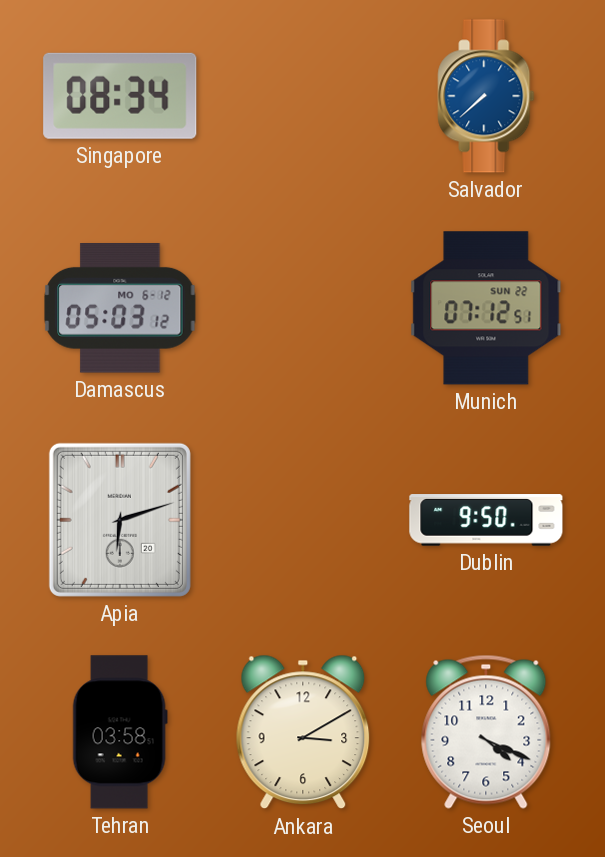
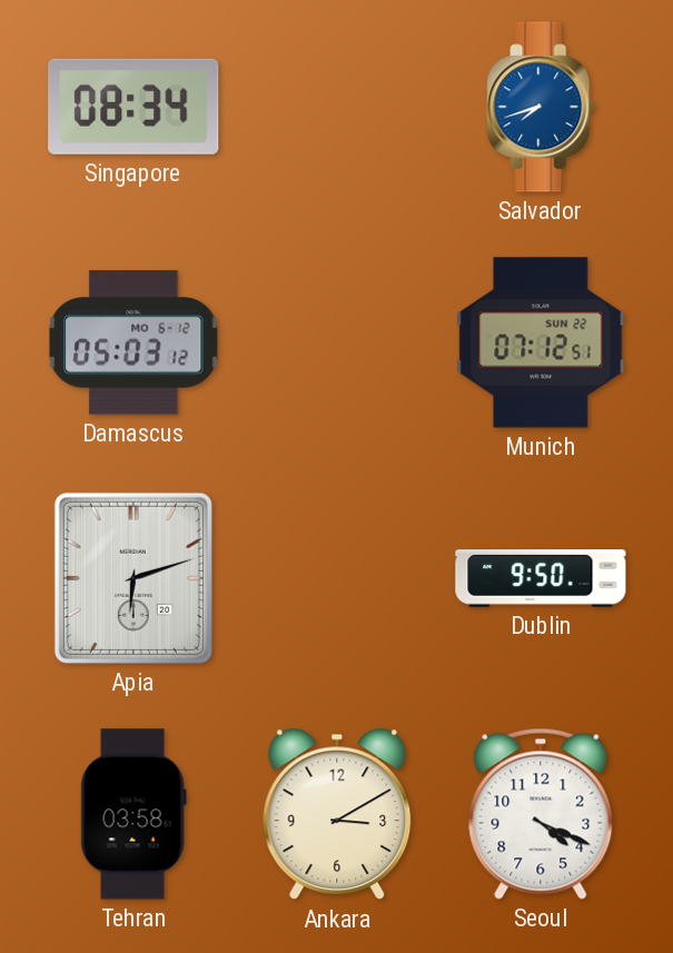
Salvador: 7:38 -> 7:42 (541, 107)
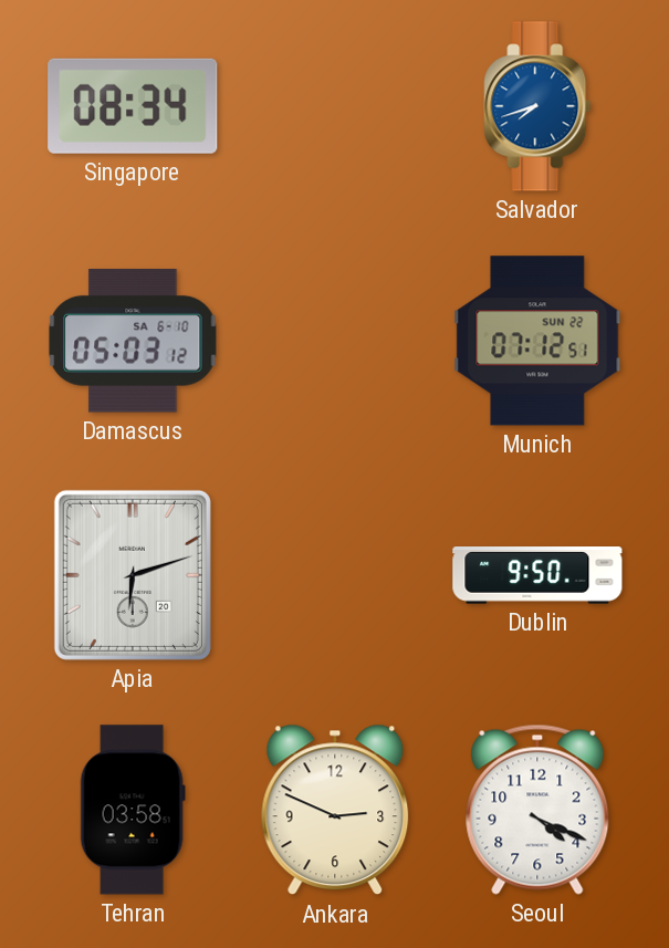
Damascus date: MO 6-12 -> SA 6-10 (133, 342)
Ankara: 3:10 -> 2:49 (335, 810)
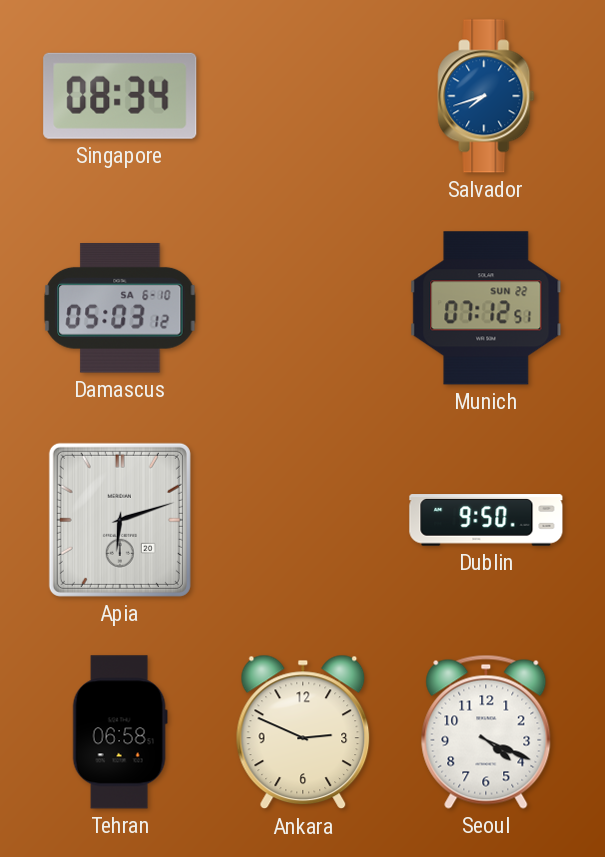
Tehran: 03:58 -> 06:58 (120, 732)
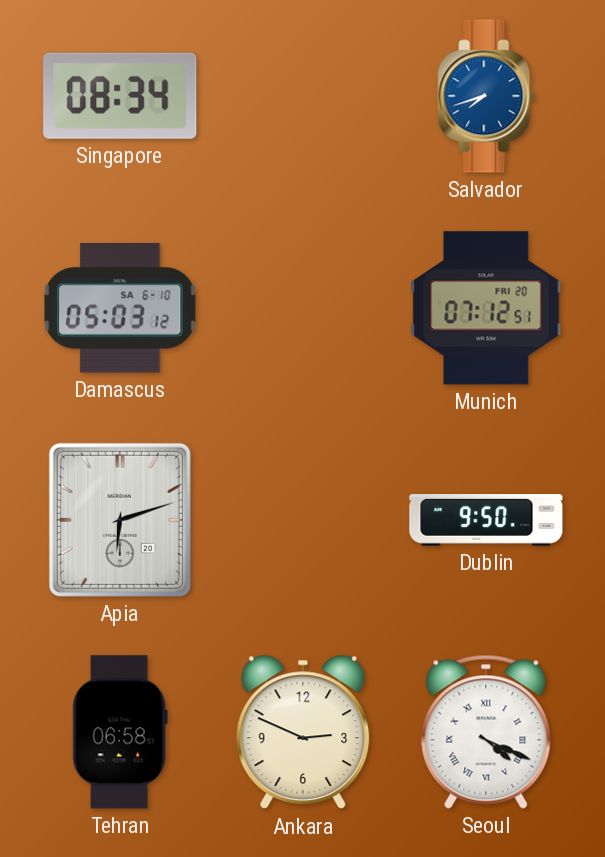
Munich date: SUN 22 -> FRI 20 (486, 308)
Seoul numerals: Arabic -> Roman (486, 732)
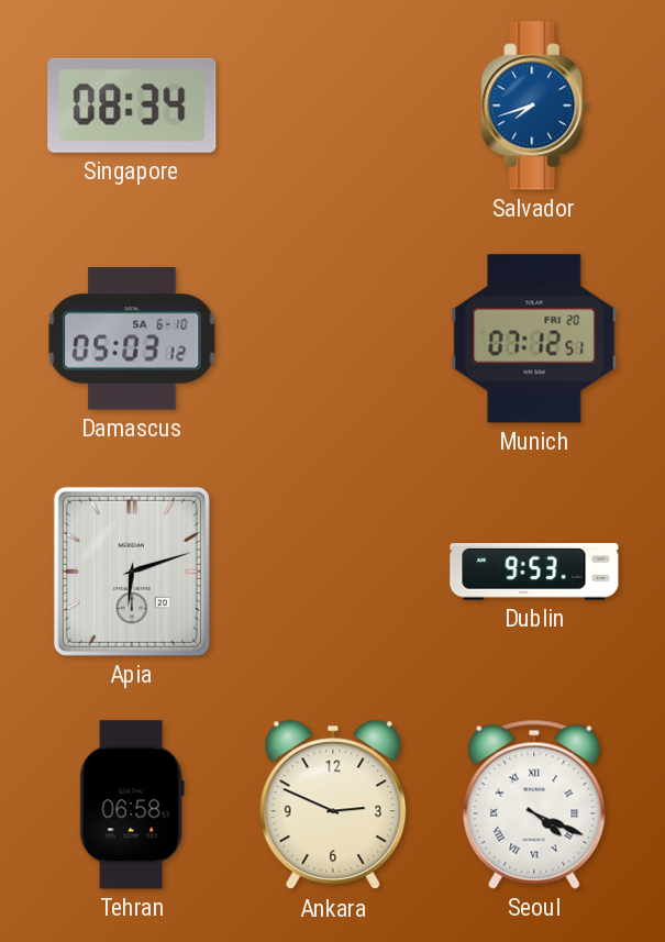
Dublin: 9:50 -> 9:53 (534, 572)
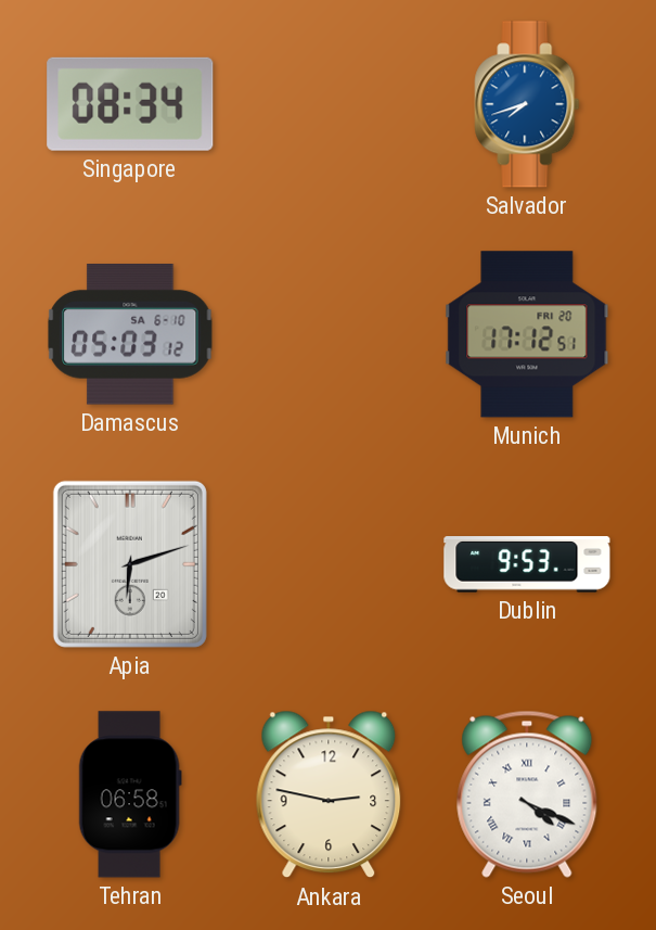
Munich: 07:12 -> 17:12 (527, 334)
Ankara: 2:49 -> 2:47 (329, 794)
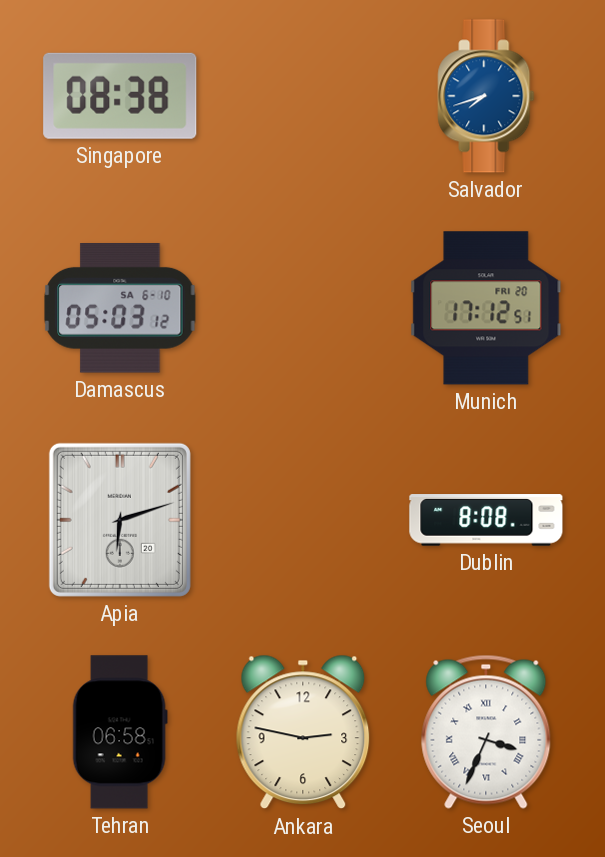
Singapore: 08:34 -> 08:38 (120, 96)
Dublin: 9:53 -> 8:08 (486, 520)
Seoul: 4:19 -> 3:34 (486, 732)
